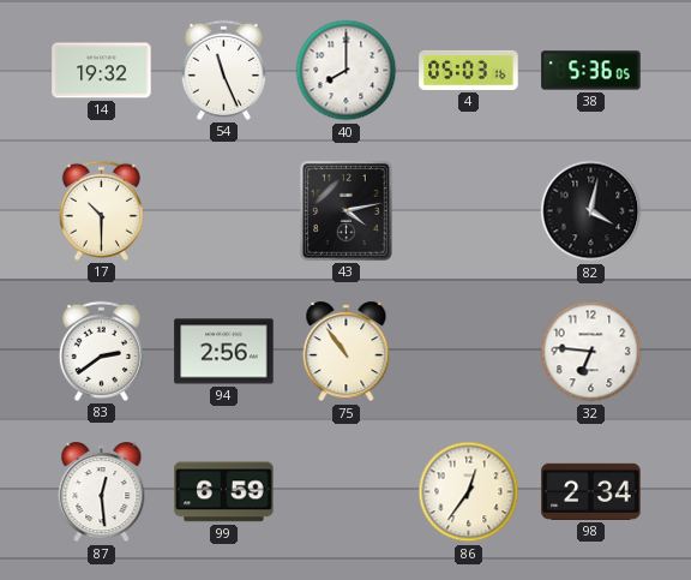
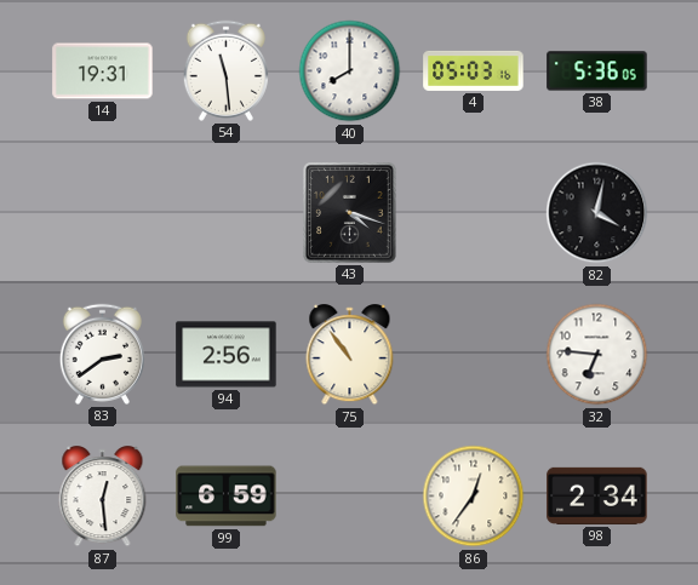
14: 19:32 -> 19:31 (103, 71)
54: 11:26 -> 11:29 (225, 70)
17: 10:30 -> none (101, 210)
43: 4:13 -> 4:18 (350, 213)
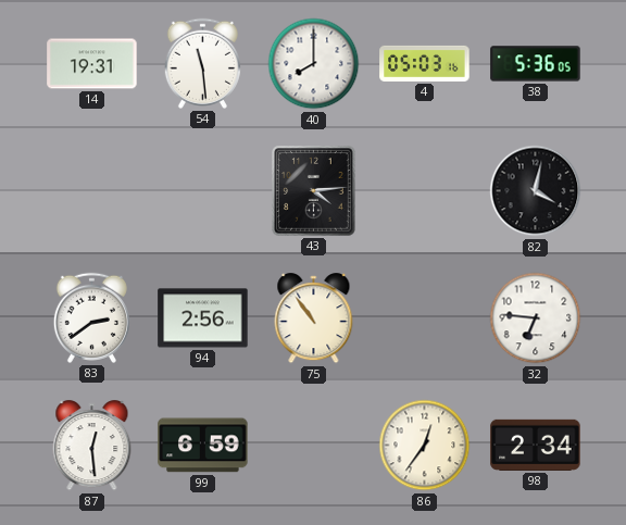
43: 4:18 -> 4:14 (314, 191)
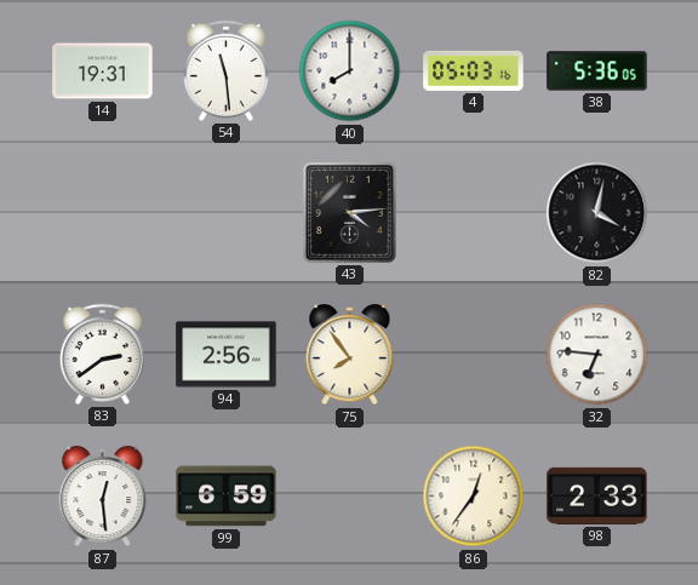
75: 10:54 -> 7:54 (350, 355)
98: 2:34 -> 2:33 (597, 495)
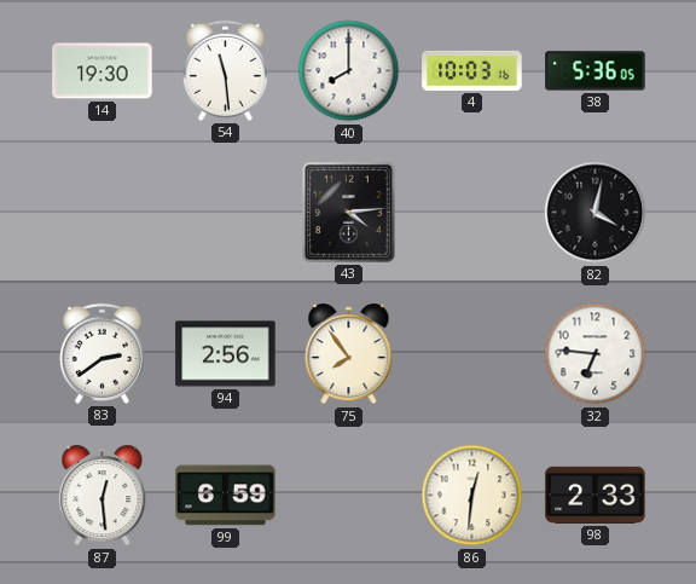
14: 19:31 -> 19:30 (103, 71)
4: 05:03 -> 10:03 (472, 70)
86: 12:36 -> 12:31 (472, 496)
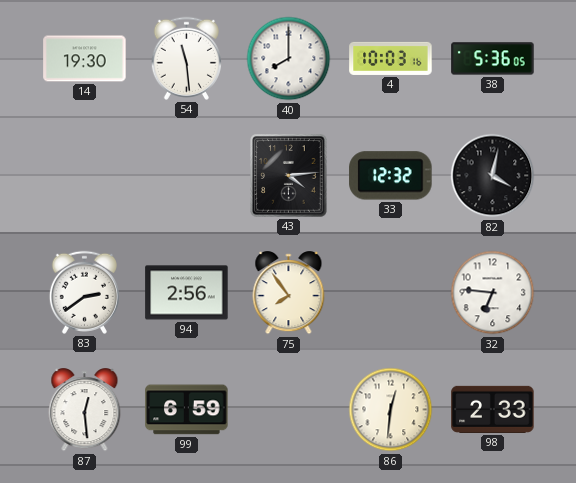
33: none -> 12:32 (391, 176)
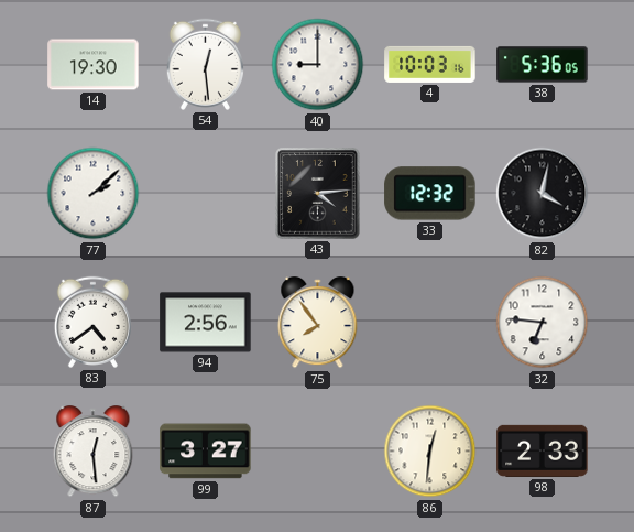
54: 11:29 -> 12:29 (205, 64)
40: 8:00 -> 9:00 (318, 65)
77: none -> 2:08 (94, 194)
83: 2:39 -> 4:39 (92, 322)
99: 6:59 -> 3:27 (206, 452)
